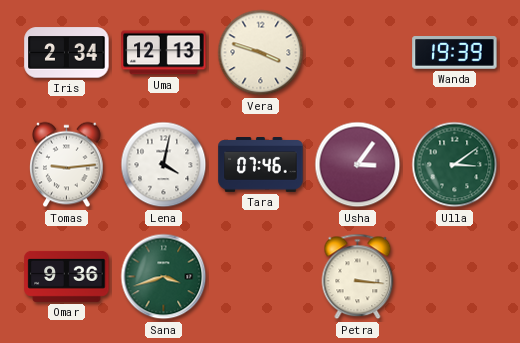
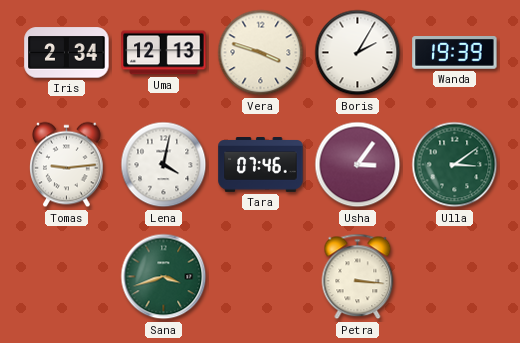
Boris: none -> 2:05 (358, 53)
Omar: 9:36 -> none (67, 276)
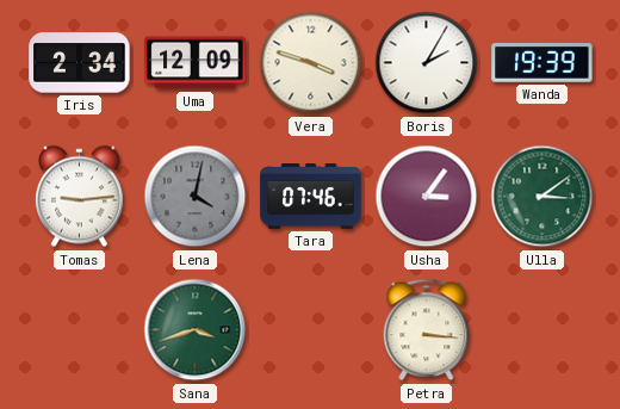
Uma: 12:13 -> 12:09 (196, 63)
Lena dial: white -> grey (196, 197)
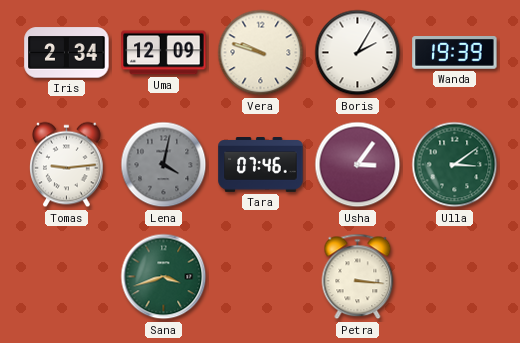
Vera: 3:48 -> 9:48 (261, 53)
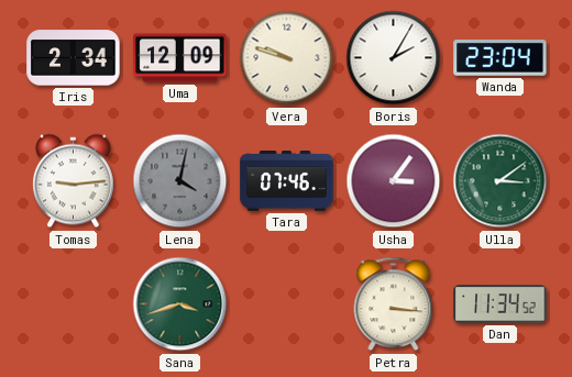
Wanda: 19:39 -> 23:04 (501, 58)
Dan: none -> 11:34 (501, 304)
